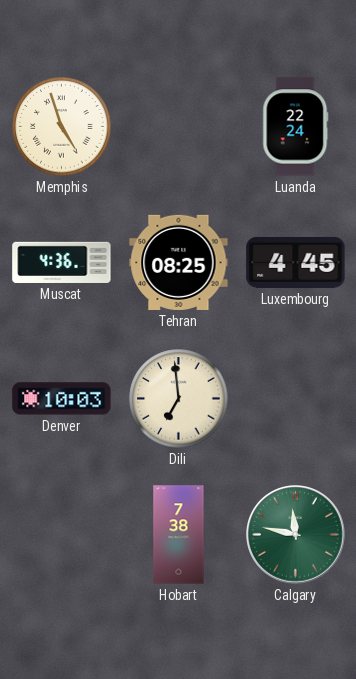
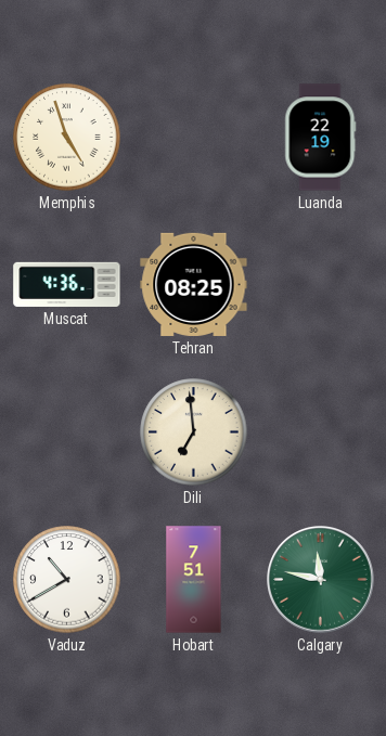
Luanda: 22:24 -> 22:19 (321, 138)
Luxembourg: 4:45 -> none (296, 262)
Denver: 10:03 -> none (62, 399)
Vaduz: none -> 10:40 (67, 580)
Hobart: 7:38 -> 7:51 (194, 580)
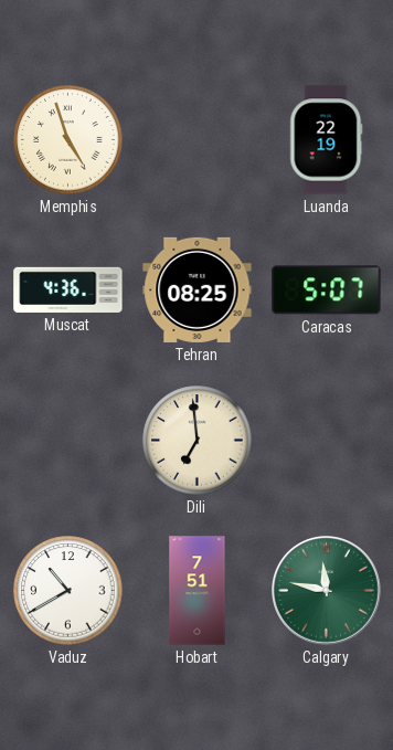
Caracas: none -> 5:07 (327, 291)
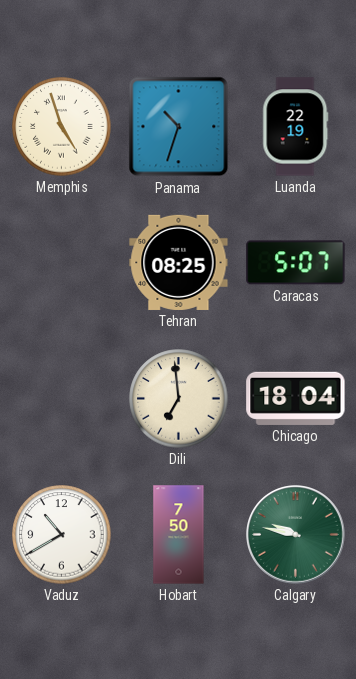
Panama: none -> 10:33 (179, 127)
Muscat: 4:36 -> none (68, 289)
Chicago: none -> 18:04 (296, 398)
Hobart: 7:51 -> 7:50 (179, 535)
Calgary: 11:47 -> 9:47 (296, 535)
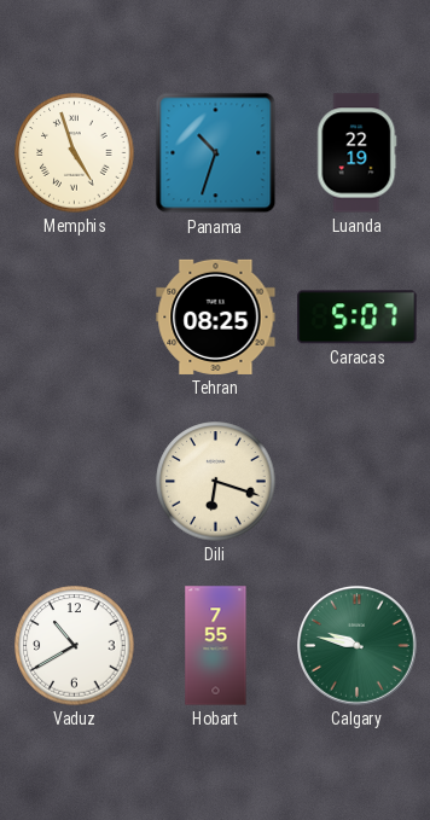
Dili: 6:59 -> 6:18 (216, 482)
Chicago: 18:04 -> none (296, 398)
Hobart: 7:50 -> 7:55 (216, 646)
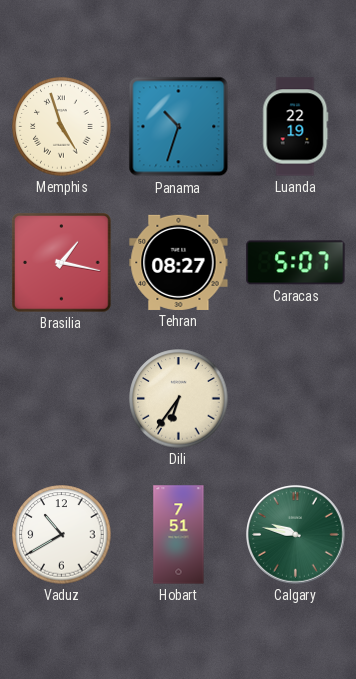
Brasilia: none -> 1:17 (62, 263)
Tehran: 08:25 -> 08:27 (179, 262)
Dili: 6:18 -> 6:36 (179, 399)
Hobart: 7:55 -> 7:51 (179, 535)
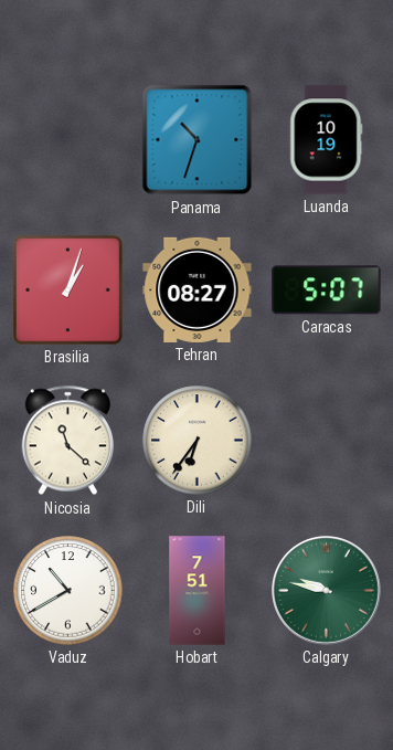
Memphis: 4:57 -> none (62, 127)
Luanda: 22:19 -> 10:19 (327, 140)
Brasilia: 1:17 -> 1:03 (68, 291)
Nicosia: none -> 11:22 (67, 441)
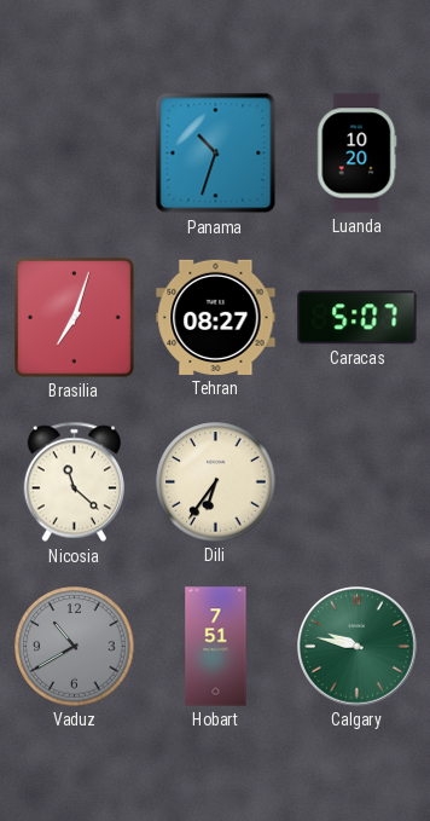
Luanda: 10:19 -> 10:20 (358, 154)
Brasilia: 1:03 -> 7:03 (75, 318)
Vaduz dial: white -> grey (75, 647)
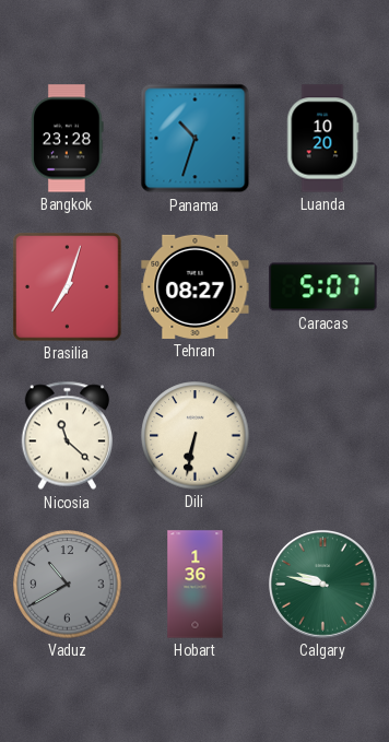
Bangkok: none -> 23:28 (68, 139)
Dili: 6:36 -> 6:32 (196, 436)
Hobart: 7:51 -> 1:36 (196, 585)
